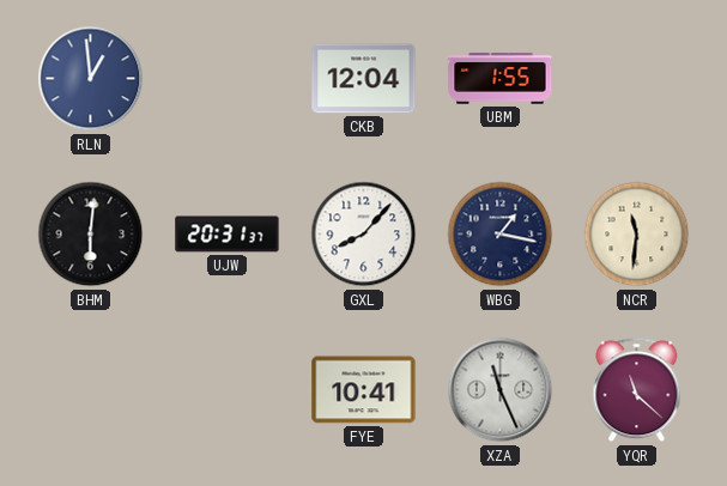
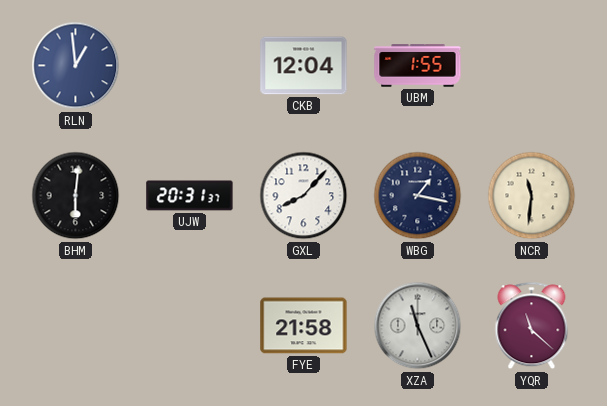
FYE: 10:41 -> 21:58 (304, 326)
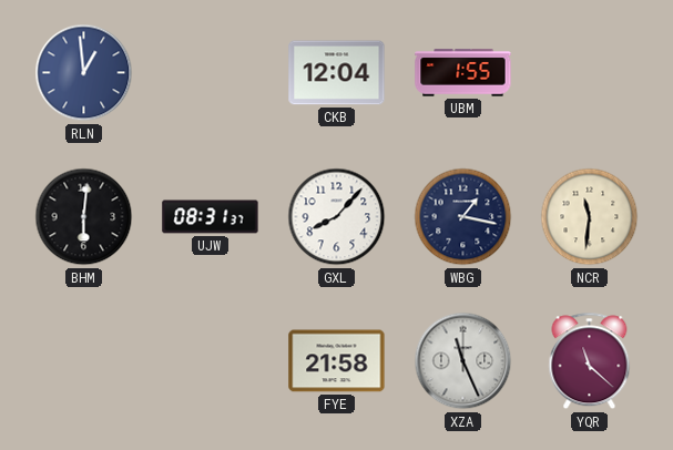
UJW: 20:31 -> 08:31 (211, 217)
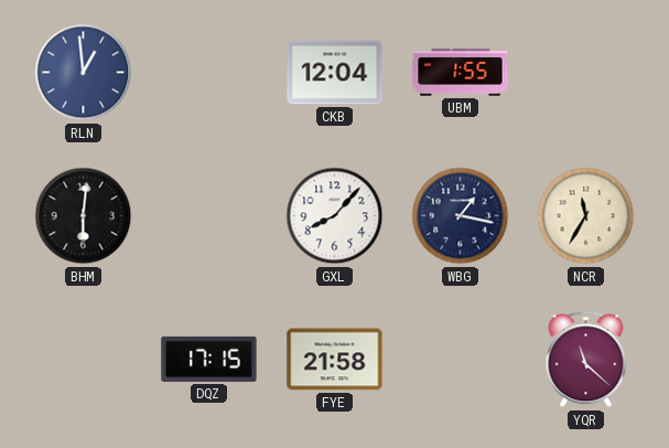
UJW: 08:31 -> none (211, 217)
NCR: 11:31 -> 11:35 (586, 216)
DQZ: none -> 17:15 (209, 359)
XZA: 11:26 -> none (463, 361)
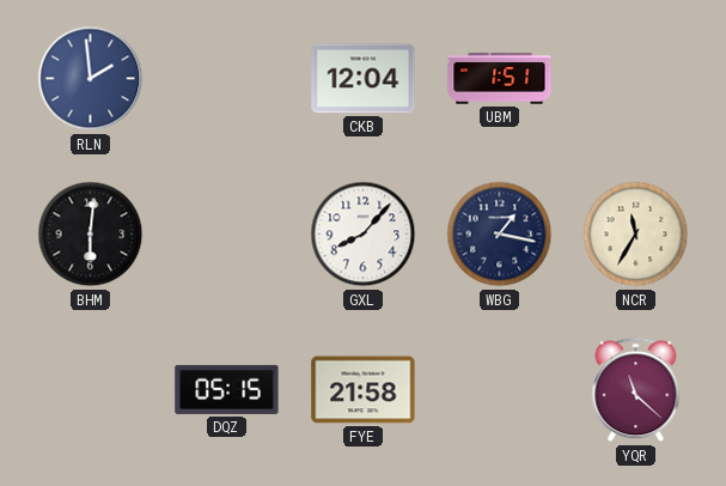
RLN: 12:59 -> 1:59 (91, 79)
UBM: 1:55 -> 1:51 (500, 79)
DQZ: 17:15 -> 05:15 (227, 389)
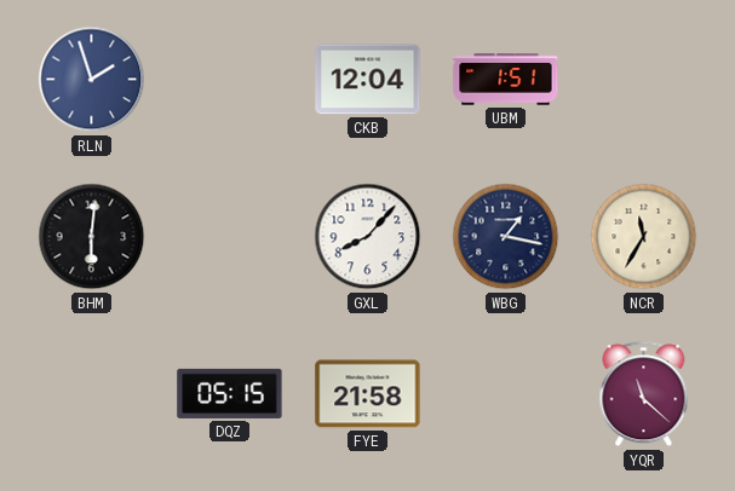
RLN: 1:59 -> 1:57 (92, 80)
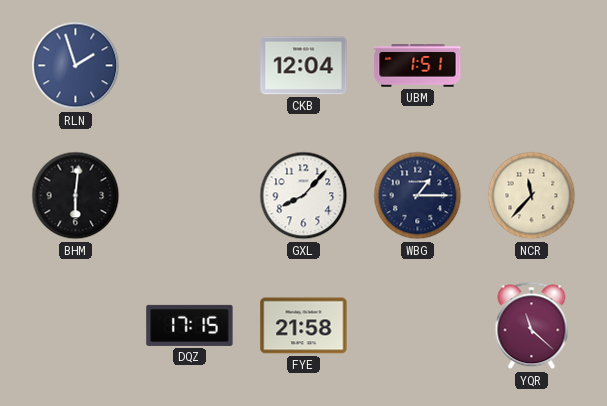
WBG: 1:17 -> 1:15 (418, 196)
NCR: 11:35 -> 11:37 (532, 196)
DQZ: 05:15 -> 17:15 (190, 325)
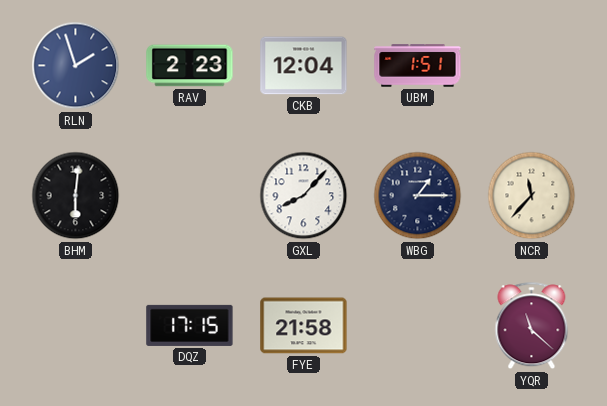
RAV: none -> 2:23 (190, 66)
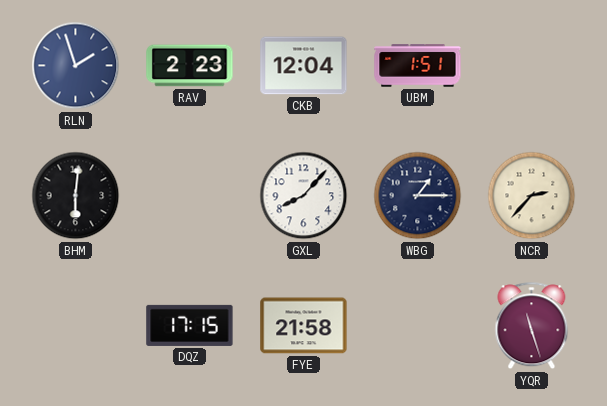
NCR: 11:37 -> 2:37 (532, 196)
YQR: 11:22 -> 11:27 (532, 326)
